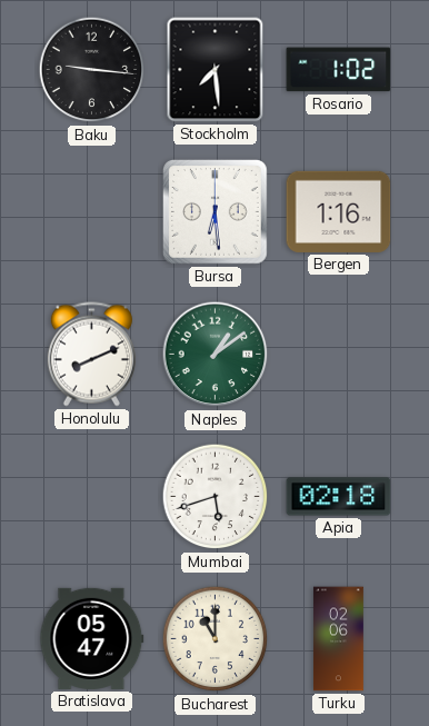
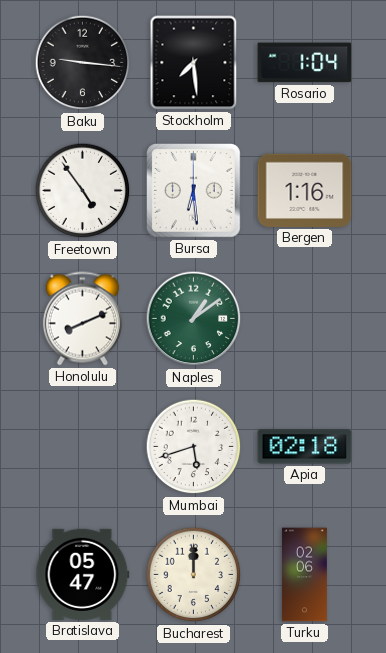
Rosario: 1:02 -> 1:04 (305, 63)
Freetown: none -> 4:54 (83, 191)
Bucharest: 11:00 -> 12:00 (194, 575)
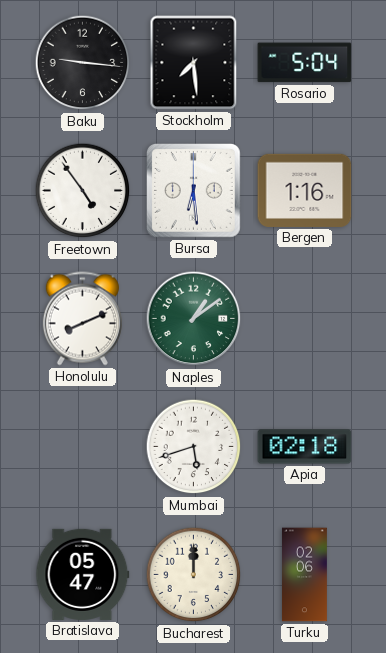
Rosario: 1:04 -> 5:04 (305, 63)
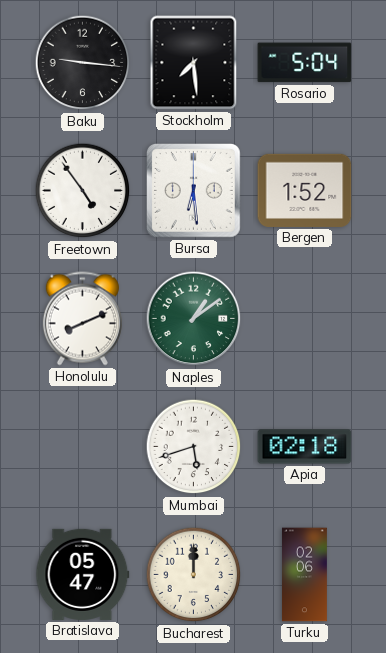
Bergen: 1:16 -> 1:52 (305, 190)
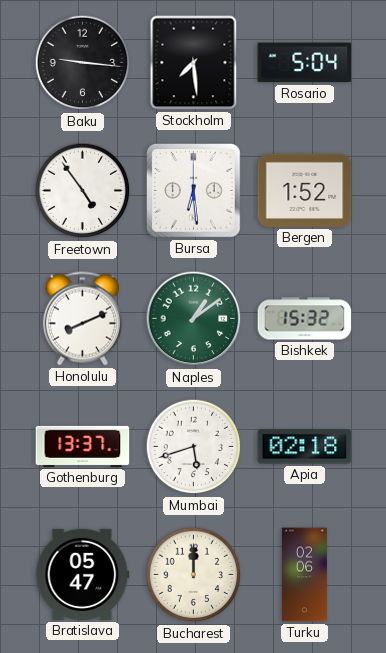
Bishkek: none -> 15:32 (305, 319)
Gothenburg: none -> 13:37 (83, 446)
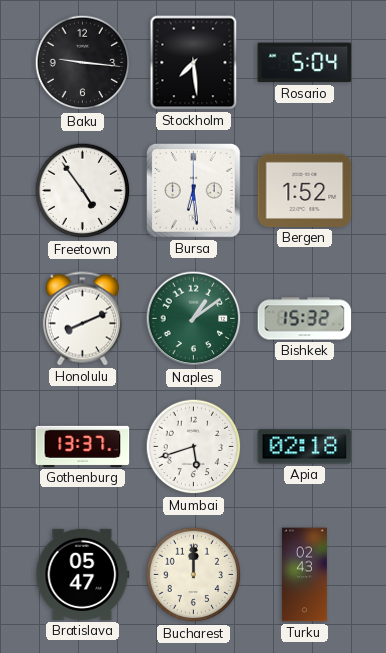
Turku: 02:06 -> 02:43 (304, 575)
